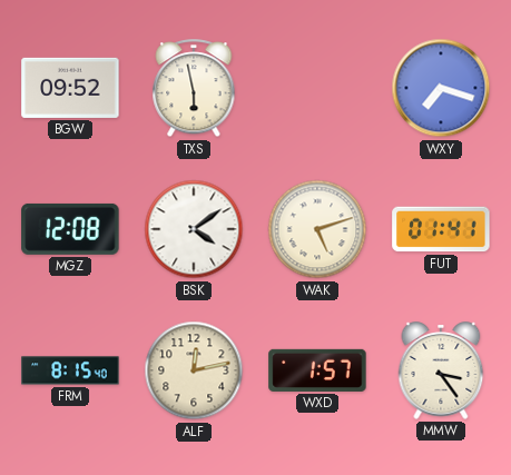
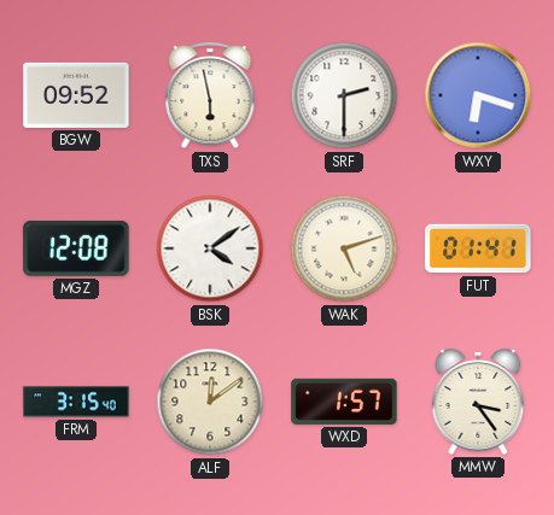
SRF: none -> 2:30 (344, 95)
WXY: 7:18 -> 6:18 (478, 95)
FRM: 8:15 -> 3:15 (76, 402)
ALF: 12:13 -> 12:09 (210, 402)
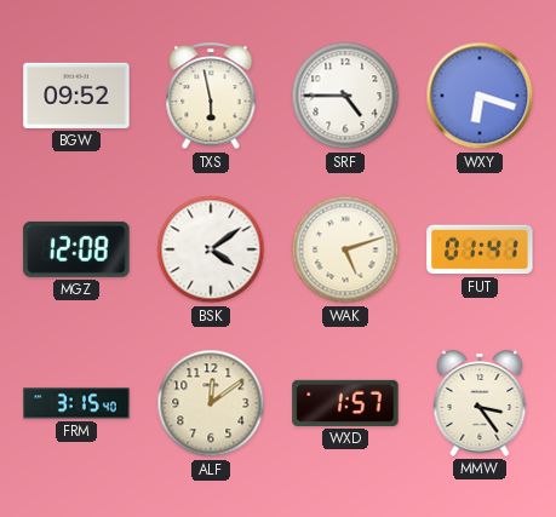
SRF: 2:30 -> 4:45 (345, 96)
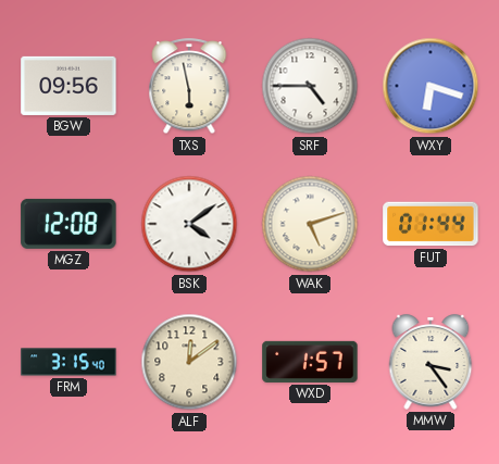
BGW: 09:52 -> 09:56 (68, 86)
FUT: 01:41 -> 01:44 (431, 224)
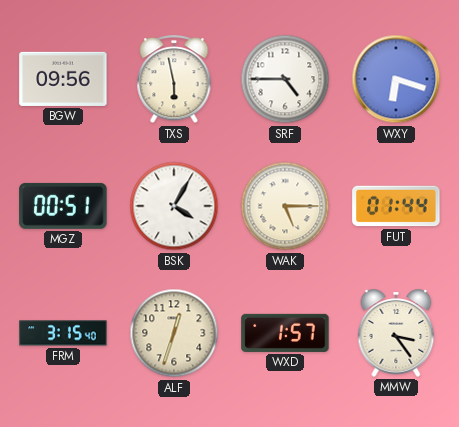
MGZ: 12:08 -> 00:51 (63, 206)
BSK: 4:09 -> 4:05 (174, 206)
WAK: 5:12 -> 5:15 (285, 206)
ALF: 12:09 -> 12:33 (174, 333)
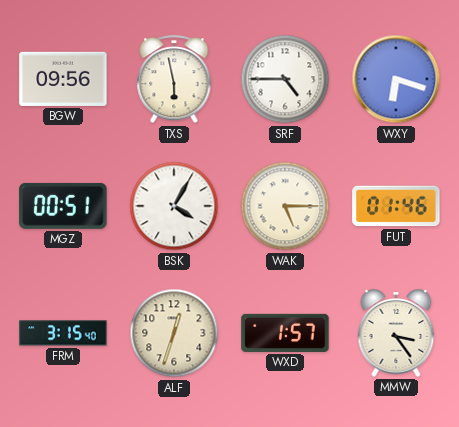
FUT: 01:44 -> 01:46 (396, 206)
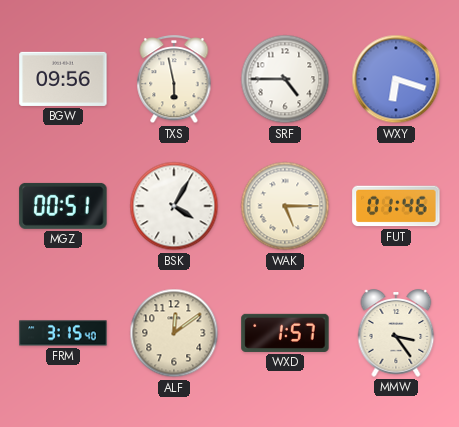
ALF: 12:33 -> 12:09 (174, 333)
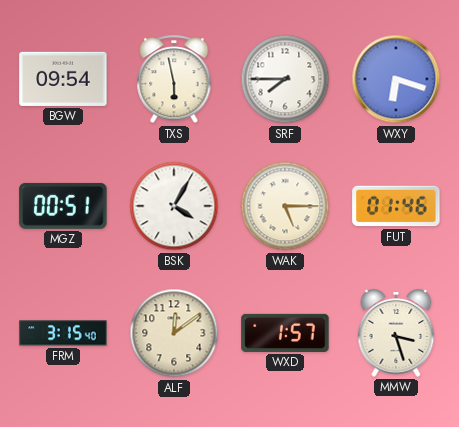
BGW: 09:56 -> 09:54 (63, 79)
SRF: 4:45 -> 7:45 (285, 79)
MMW: 3:24 -> 3:27 (396, 333)
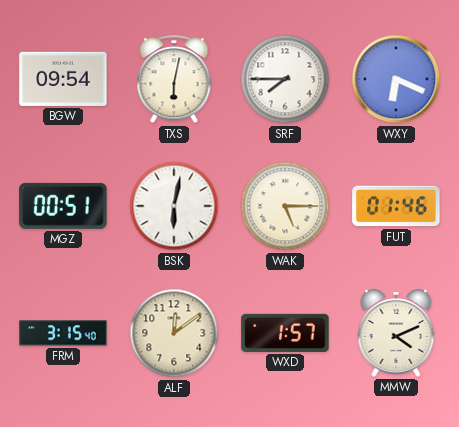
TXS: 5:58 -> 6:02 (174, 80)
WXY: 6:18 -> 6:19 (396, 79)
BSK: 4:05 -> 6:02 (174, 206)
MMW: 3:27 -> 4:11 (396, 333)
